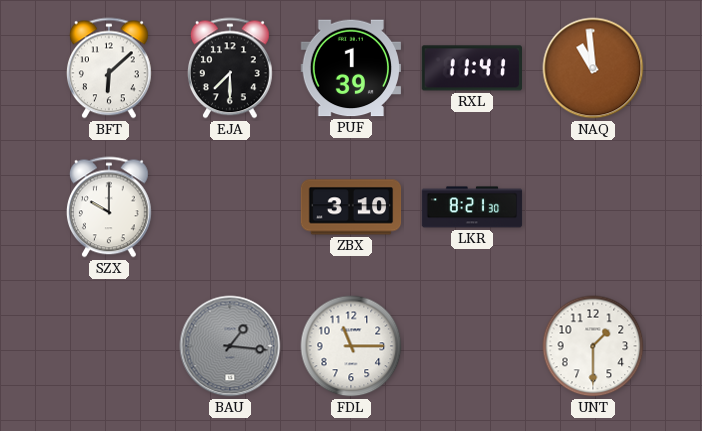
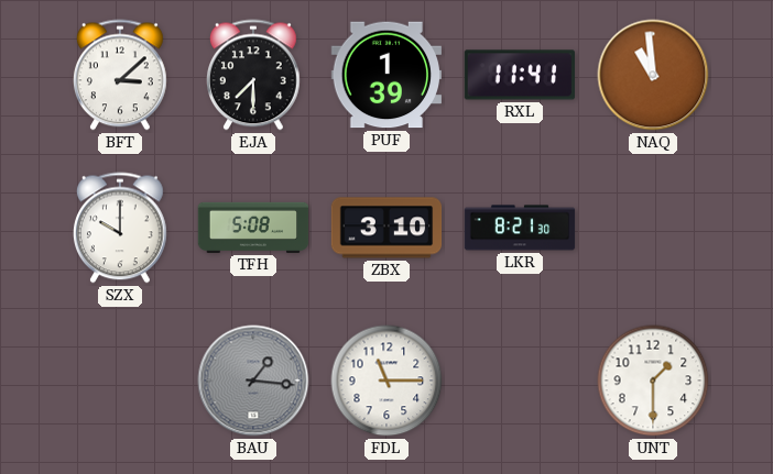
BFT: 6:08 -> 3:08 (120, 75)
TFH: none -> 5:08 (253, 228)
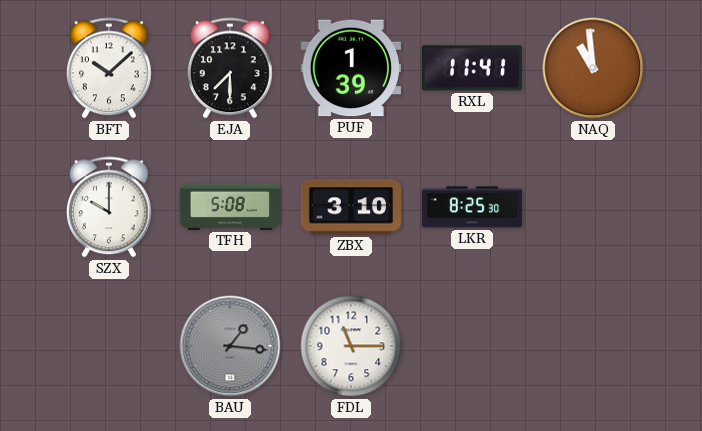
BFT: 3:08 -> 10:08 (109, 68)
LKR: 8:21 -> 8:25 (472, 207)
UNT: 1:30 -> none (653, 381)
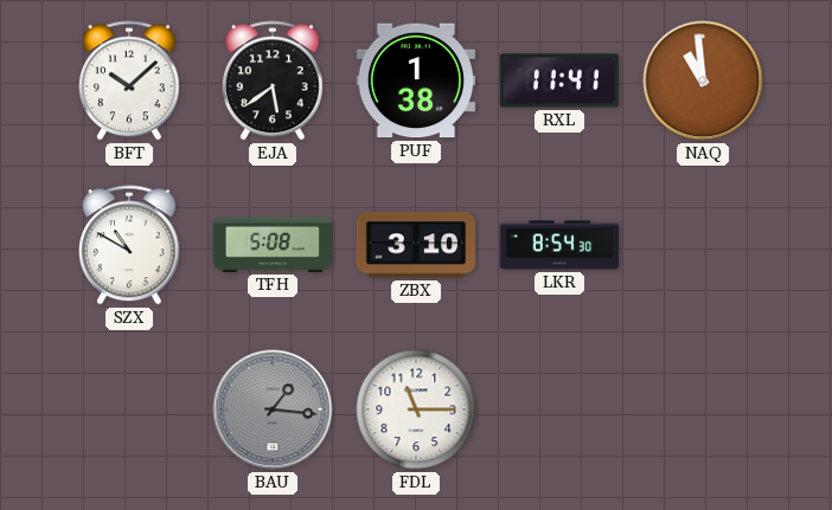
EJA: 7:30 -> 5:39 (273, 80)
PUF: 1:39 -> 1:38 (416, 80)
SZX: 10:00 -> 10:50 (129, 245)
LKR: 8:25 -> 8:54 (559, 245)
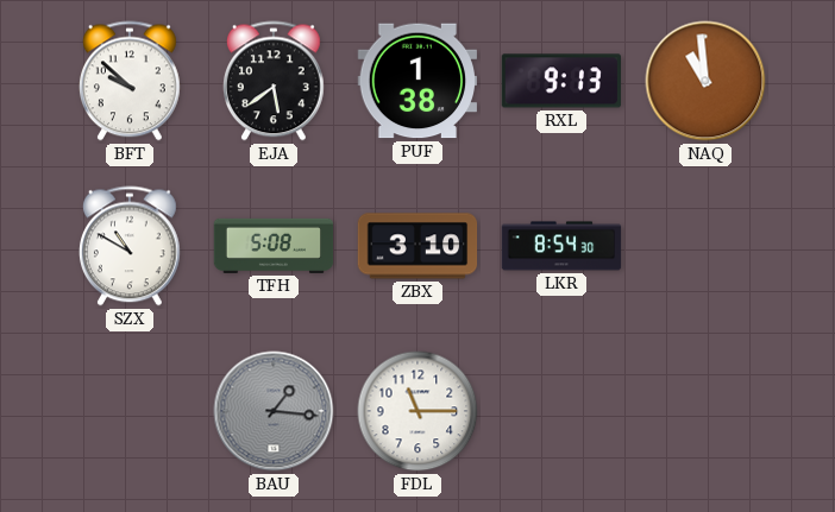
BFT: 10:08 -> 9:52 (130, 81)
RXL: 11:41 -> 9:13 (561, 81)
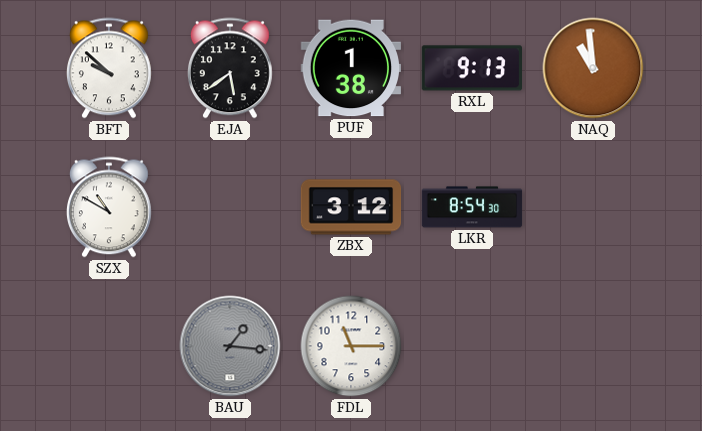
TFH: 5:08 -> none (274, 246)
ZBX: 3:10 -> 3:12 (351, 207)
